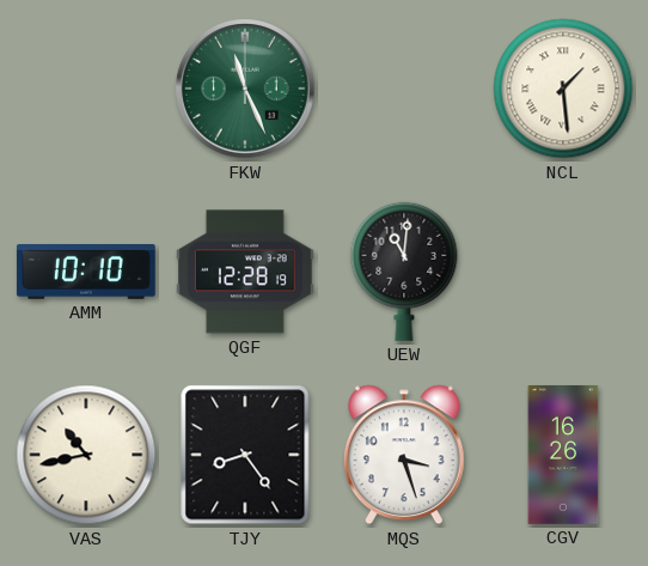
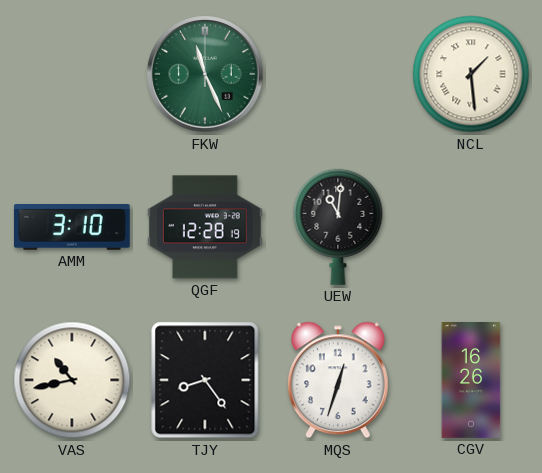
AMM: 10:10 -> 3:10 (72, 228)
MQS: 3:27 -> 12:33 (338, 380)
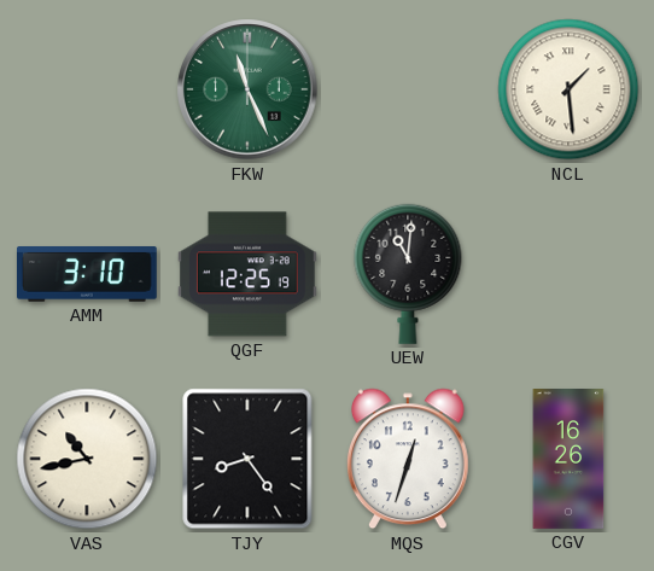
QGF: 12:28 -> 12:25 (247, 274)
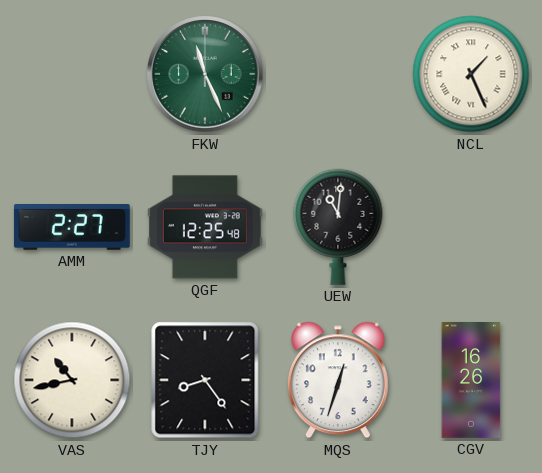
NCL: 1:29 -> 1:26 (471, 74)
AMM: 3:10 -> 2:27 (72, 228)
QGF: 12:25:19 -> 12:25:48 (205, 227)
